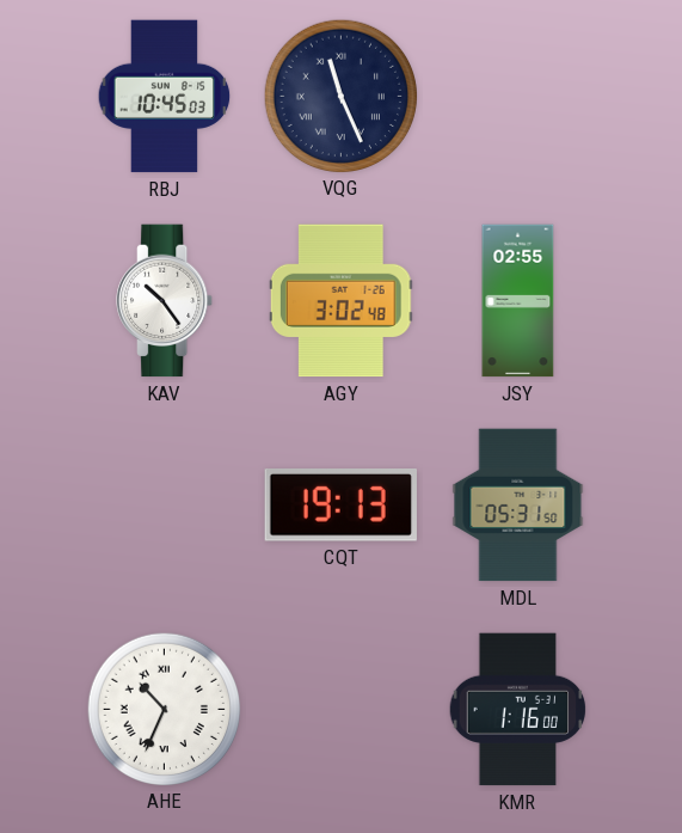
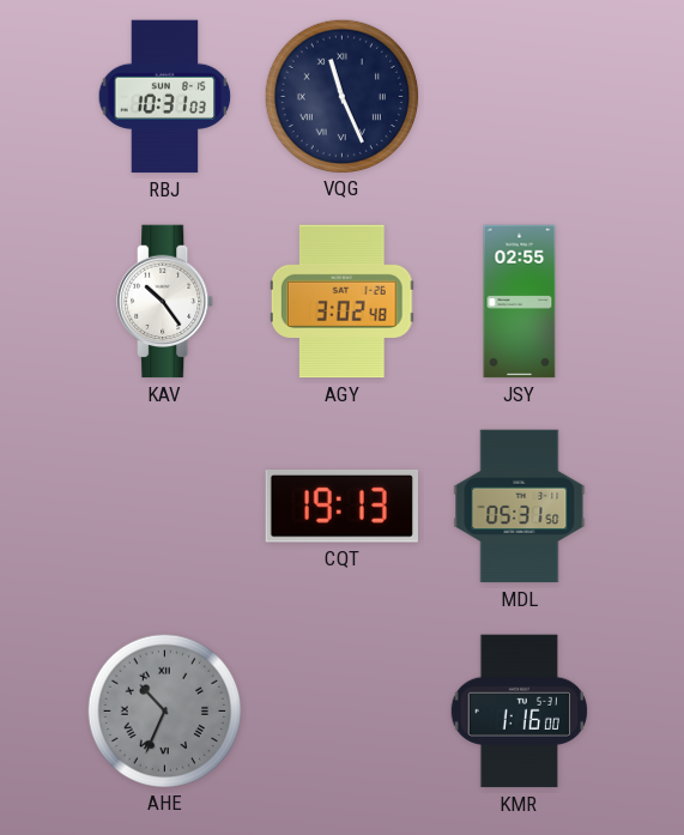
RBJ: 10:45 -> 10:31 (165, 97)
AHE dial: white -> grey (164, 710)
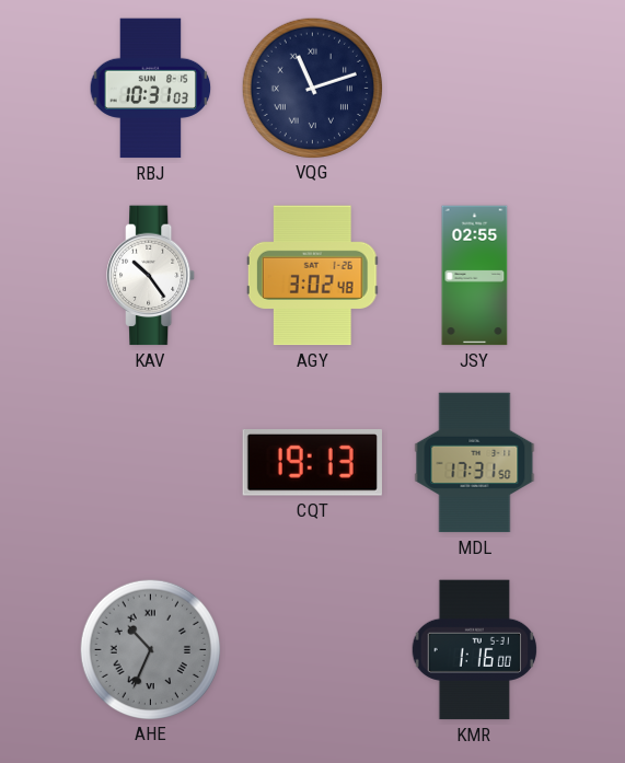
VQG: 11:26 -> 11:12 (312, 88)
MDL: 05:31 -> 17:31 (475, 463)
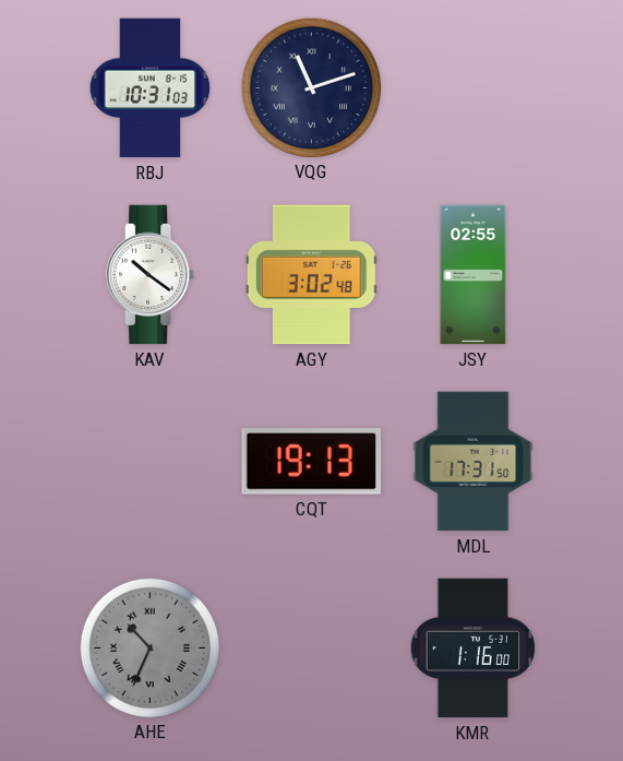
KAV: 10:24 -> 10:21 (151, 275)
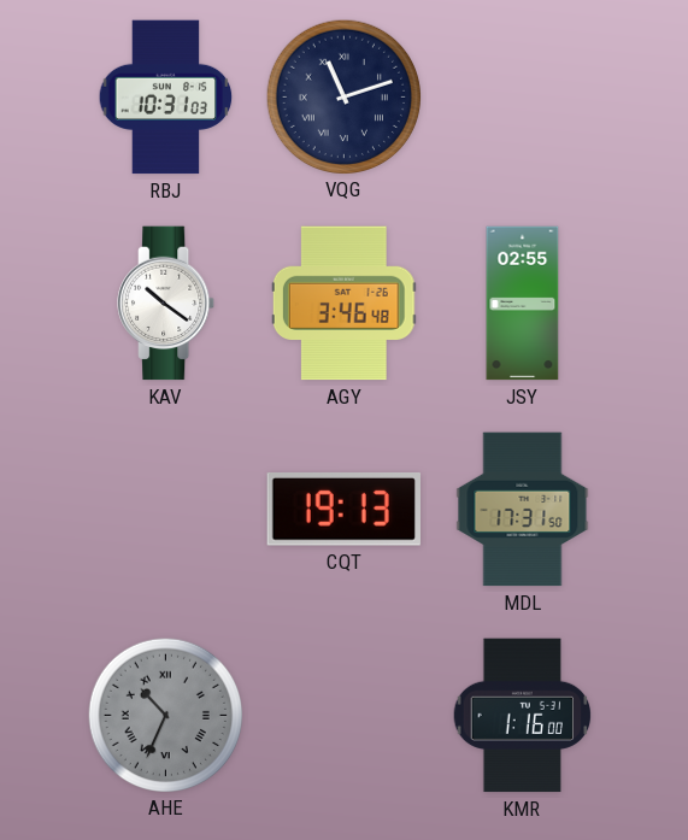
AGY: 3:02 -> 3:46 (343, 304)
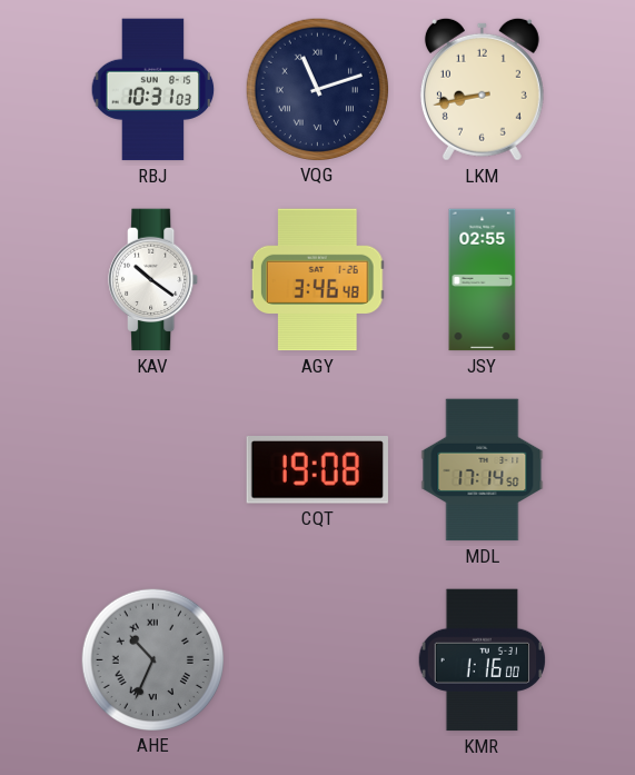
LKM: none -> 8:43 (482, 89)
CQT: 19:13 -> 19:08 (317, 470)
MDL: 17:31 -> 17:14 (483, 470)
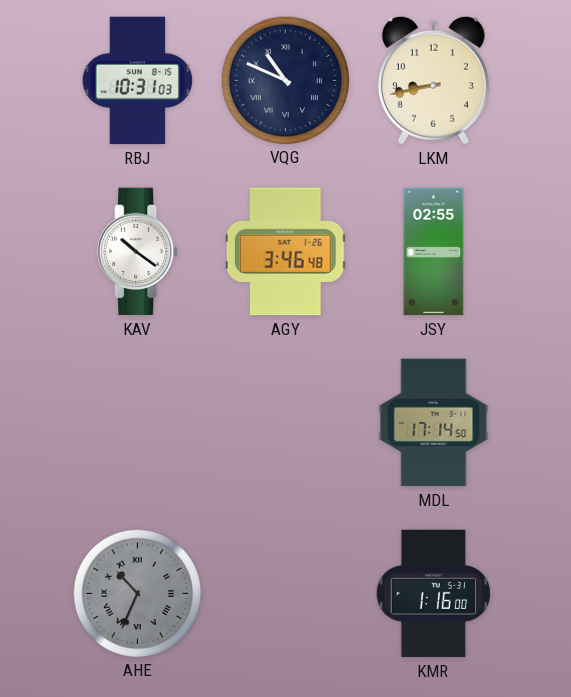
VQG: 11:12 -> 10:49 (285, 80)
CQT: 19:08 -> none (317, 470)
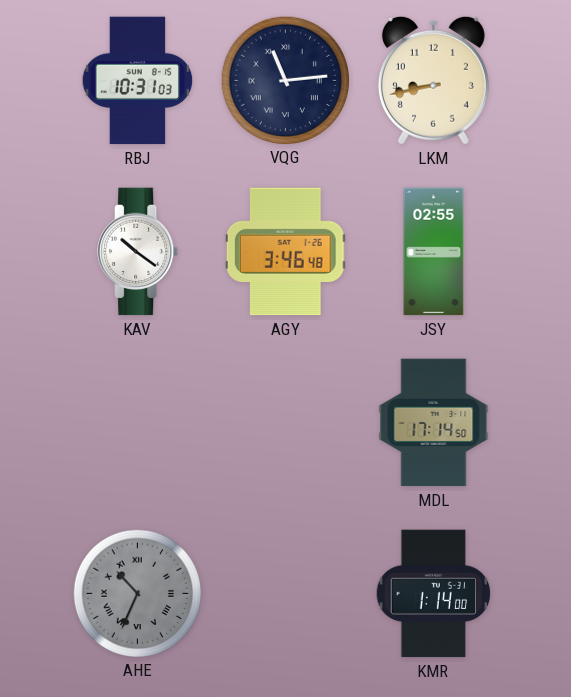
VQG: 10:49 -> 11:14 (285, 80)
KMR: 1:16 -> 1:14 (434, 594)
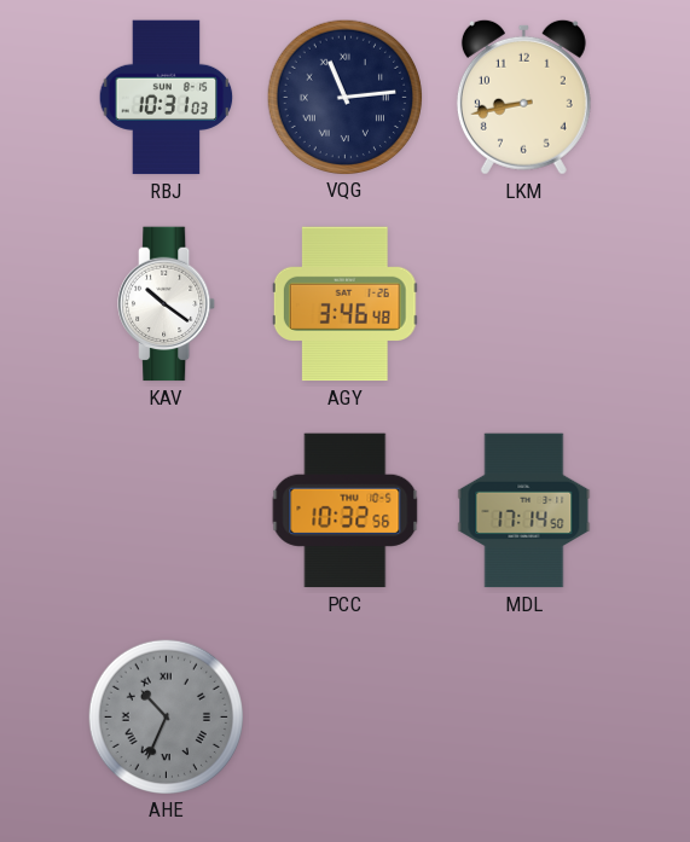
JSY: 02:55 -> none (434, 252)
PCC: none -> 10:32 (346, 511)
KMR: 1:14 -> none (434, 594)
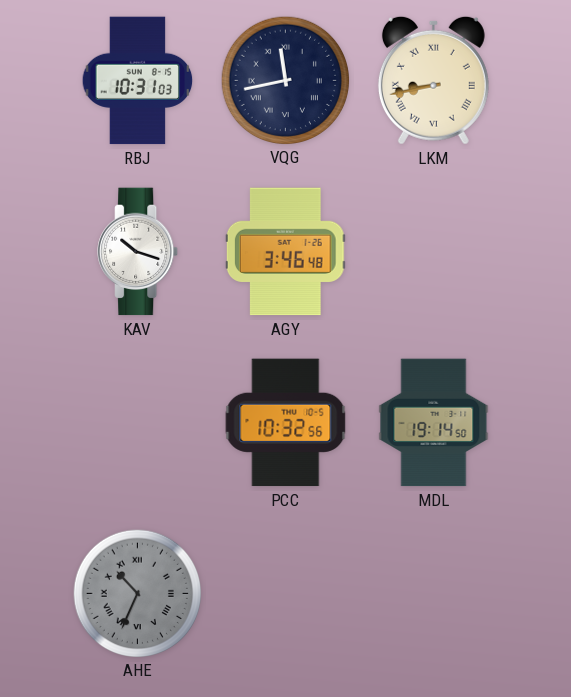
VQG: 11:14 -> 11:43 (285, 80)
LKM numerals: Arabic -> Roman (433, 80)
KAV: 10:21 -> 10:18 (138, 252)
MDL: 17:14 -> 19:14 (434, 423)
